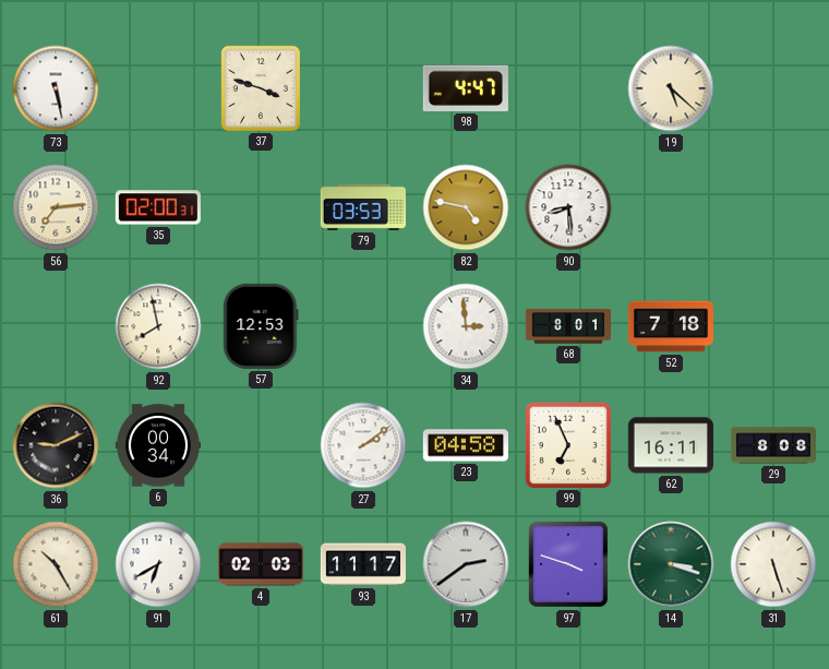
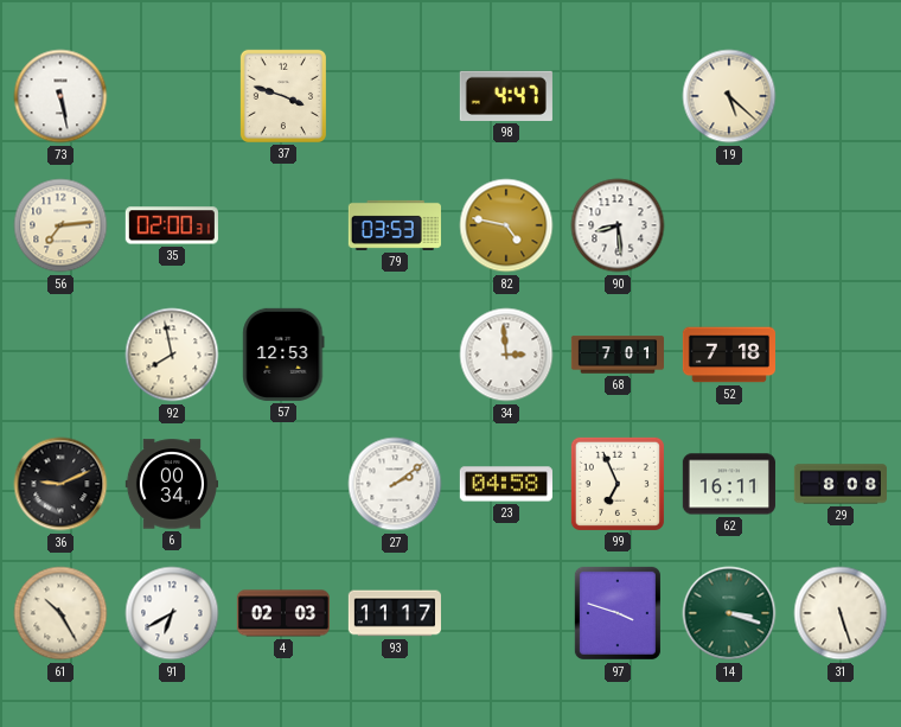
68: 8:01 -> 7:01 (616, 355)
17: 2:39 -> none (466, 564)
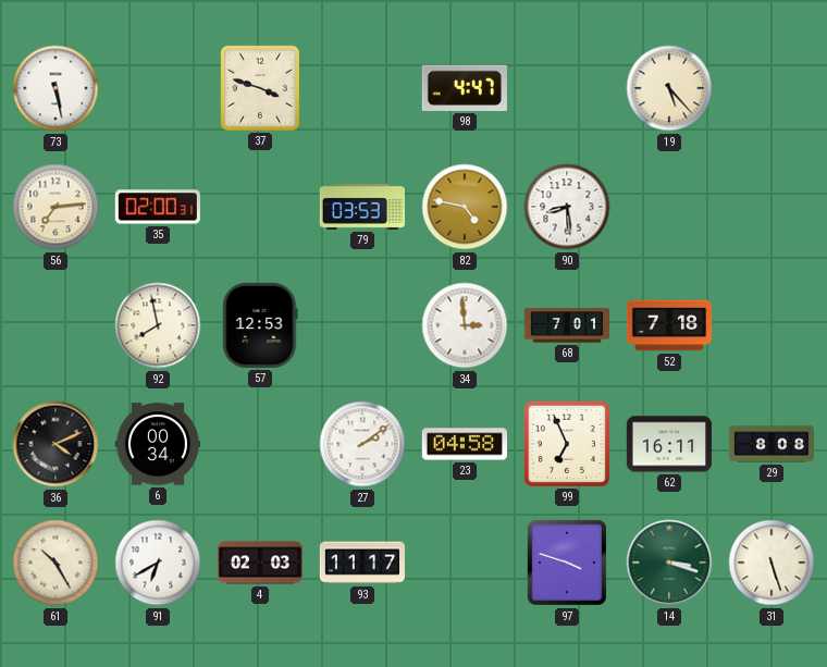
19: 5:22 -> 5:23 (669, 88)
36: 9:11 -> 4:11 (55, 444)
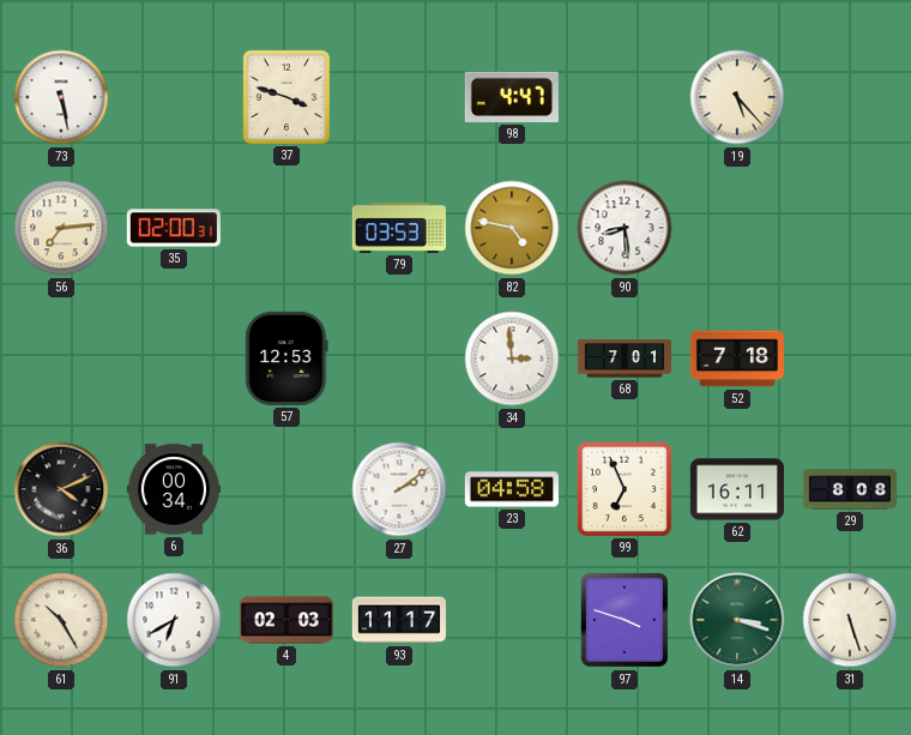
92: 7:58 -> none (158, 325)
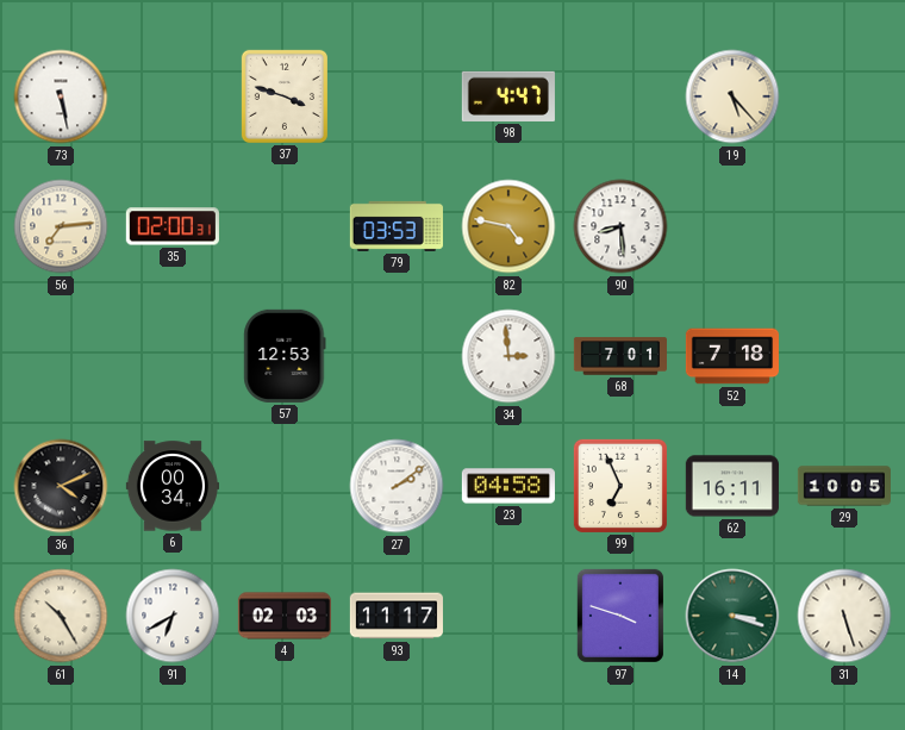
29: 8:08 -> 10:05 (843, 486)
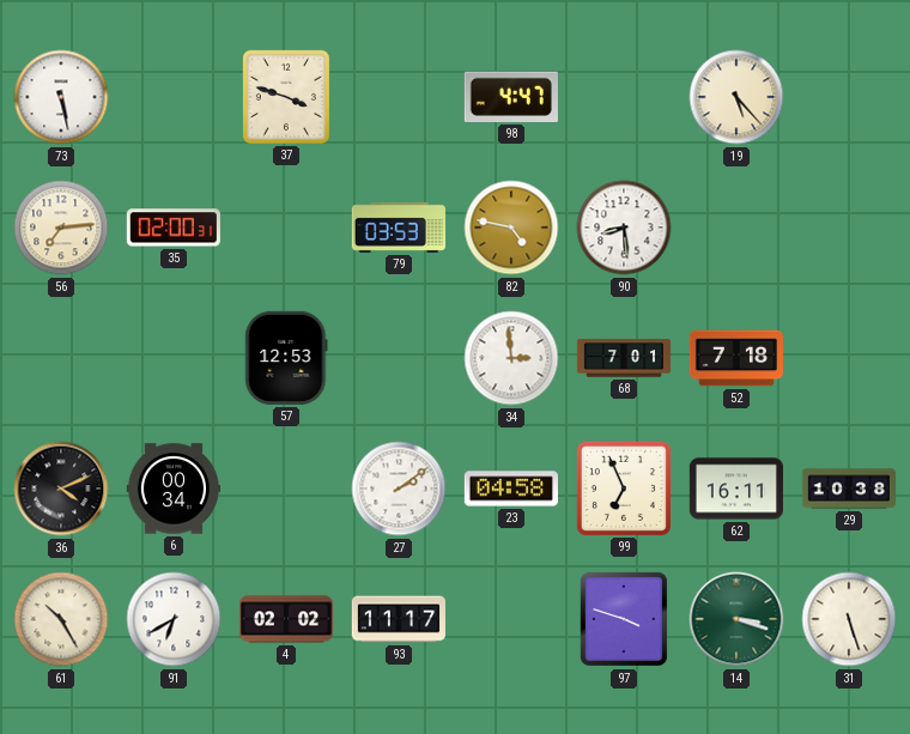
29: 10:05 -> 10:38 (848, 489)
4: 02:03 -> 02:02 (285, 619)
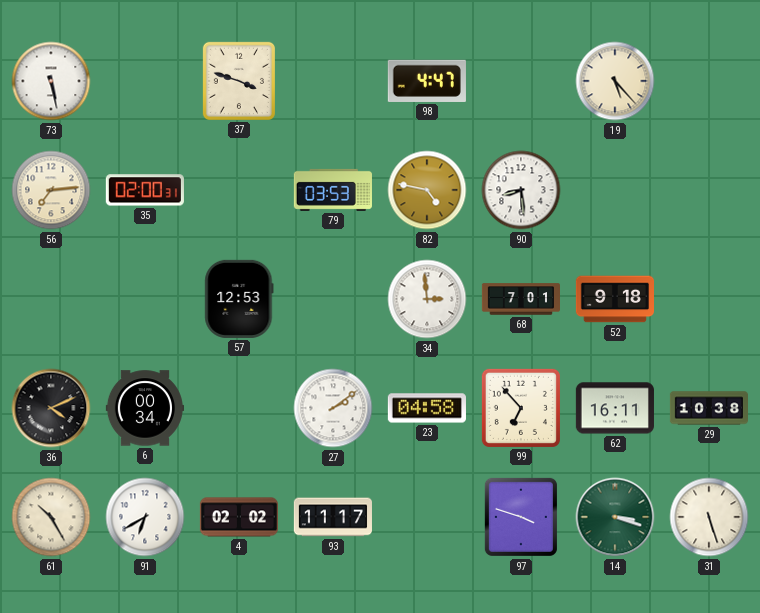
52: 7:18 -> 9:18 (614, 299)
99: 6:56 -> 6:53 (521, 408)
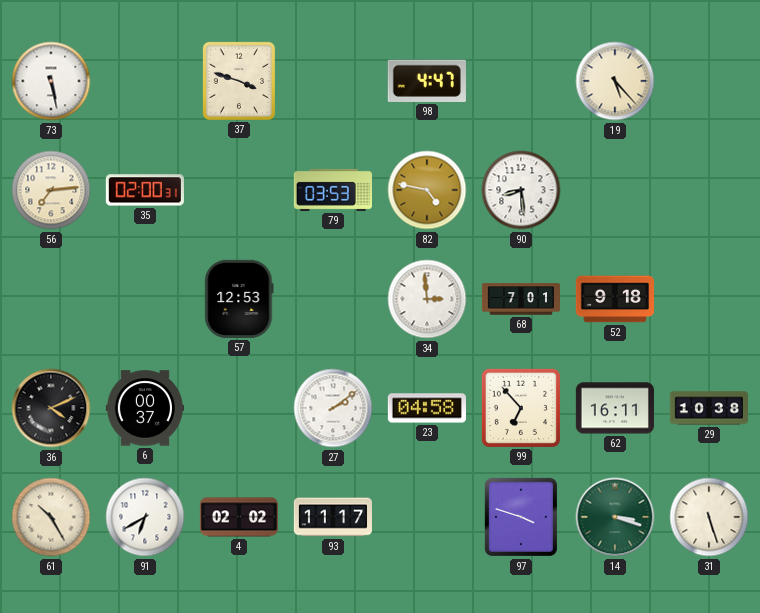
6: 00:34 -> 00:37 (145, 408)
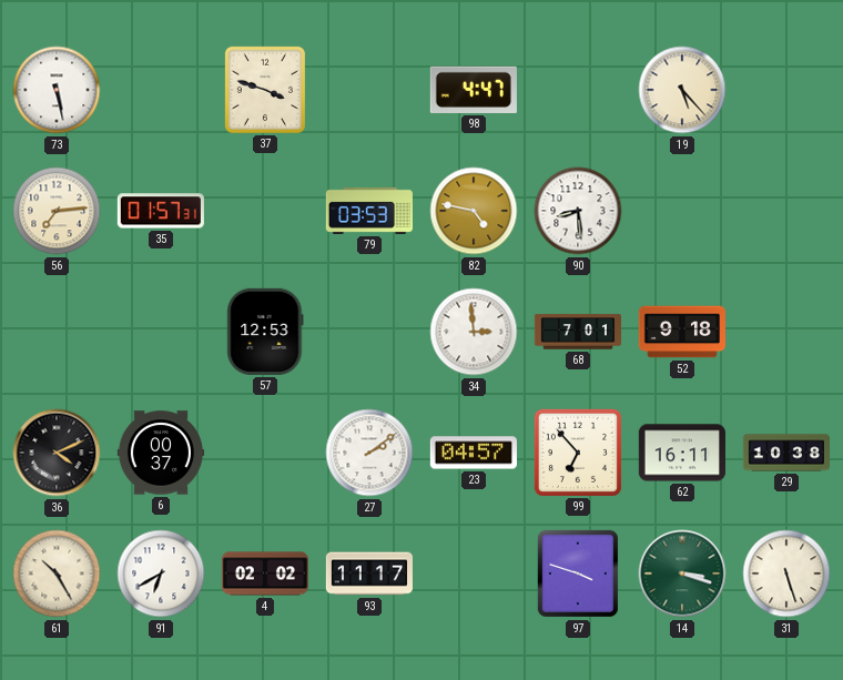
35: 02:00 -> 01:57 (161, 211)
23: 04:58 -> 04:57 (474, 453)
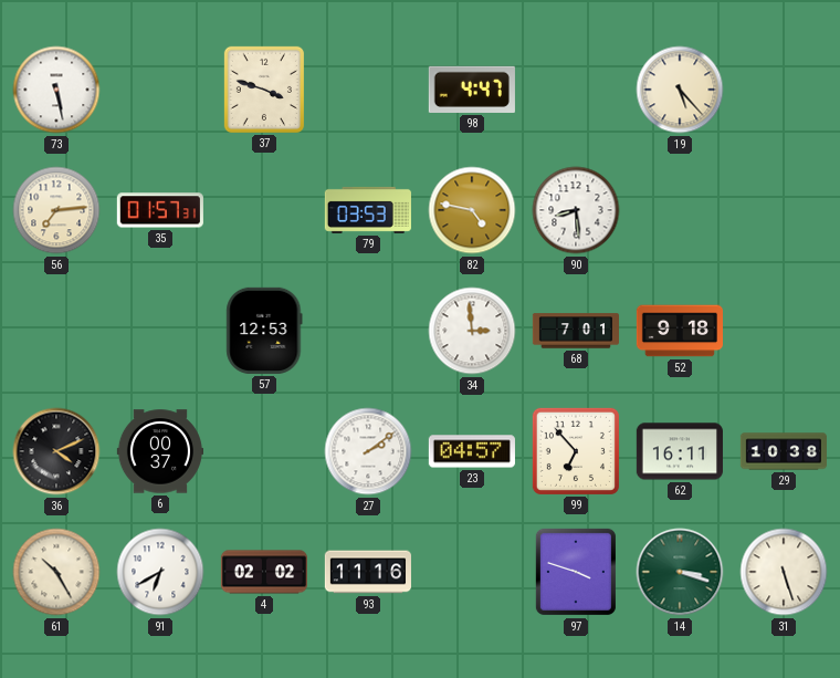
93: 11:17 -> 11:16 (368, 572)
